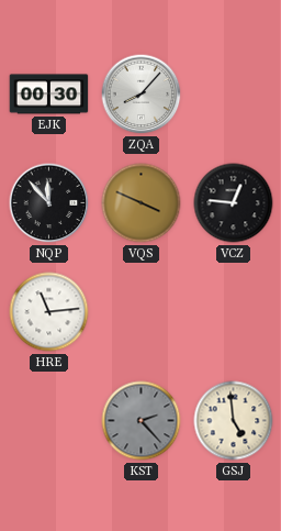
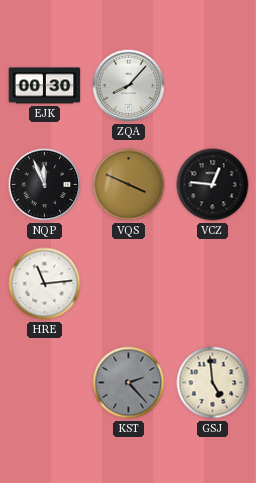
NQP: 11:53 -> 11:56 (45, 185)
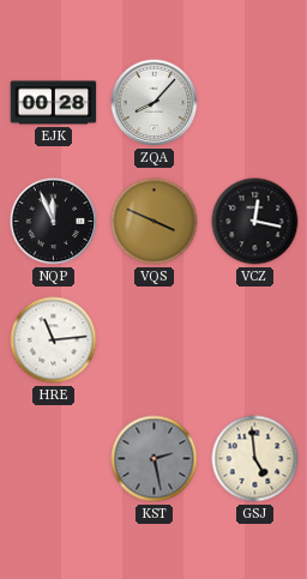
EJK: 00:30 -> 00:28 (54, 103)
VCZ: 12:46 -> 12:17 (255, 222)
KST: 2:23 -> 2:28 (155, 459)
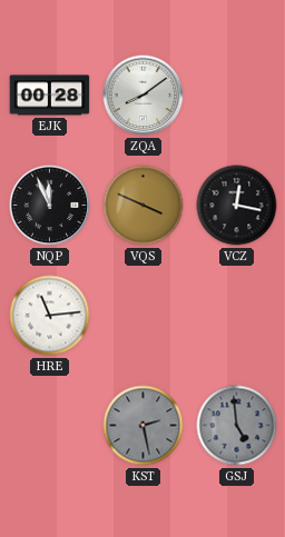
ZQA: 8:07 -> 8:09 (144, 96)
GSJ dial: cream -> grey (237, 426)
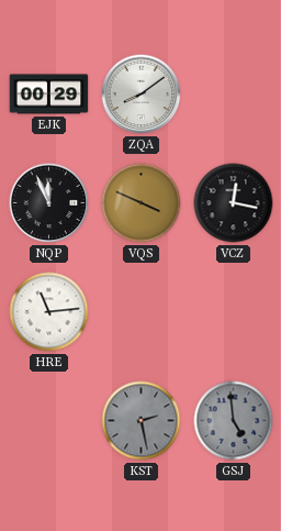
EJK: 00:28 -> 00:29 (49, 95)
